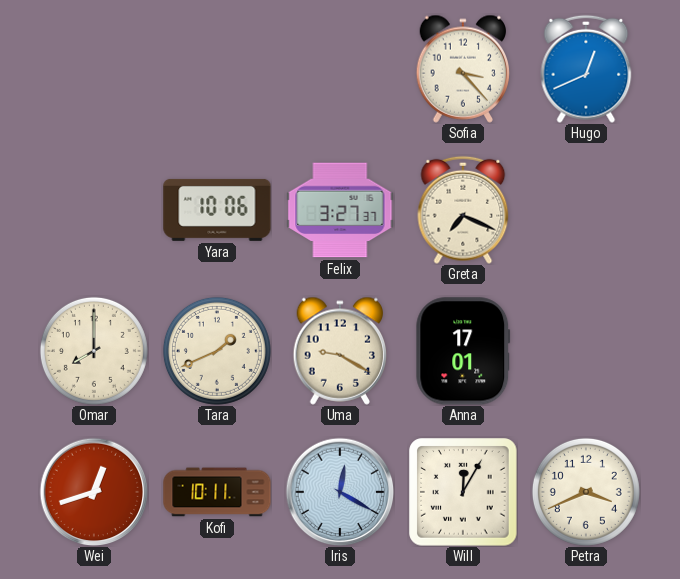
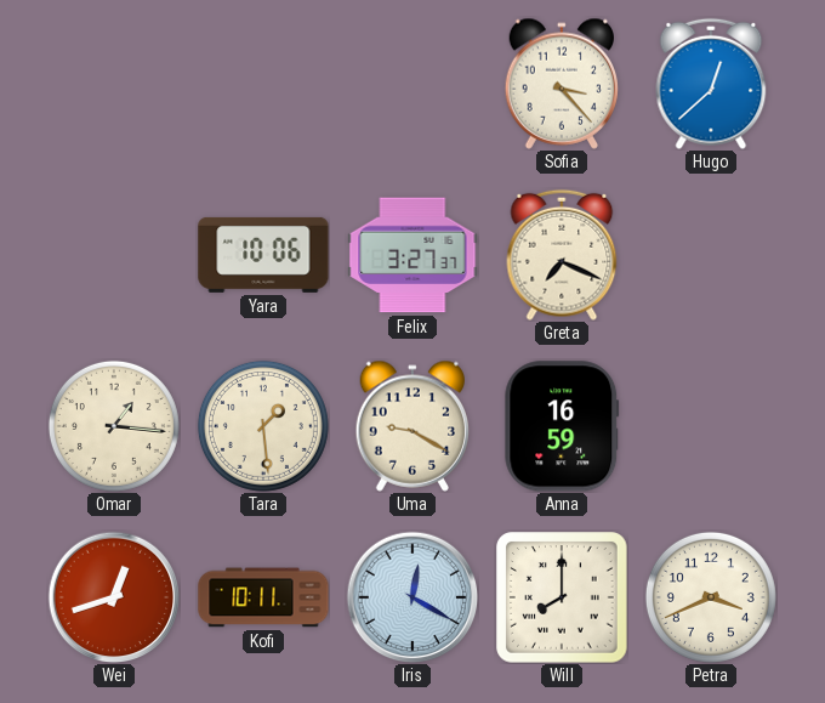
Hugo: 12:41 -> 12:38 (711, 84)
Omar: 8:00 -> 1:16 (114, 426)
Tara: 1:41 -> 1:29 (263, 426)
Anna: 17:01 -> 16:59 (562, 426)
Will: 12:05 -> 8:00 (562, 597)
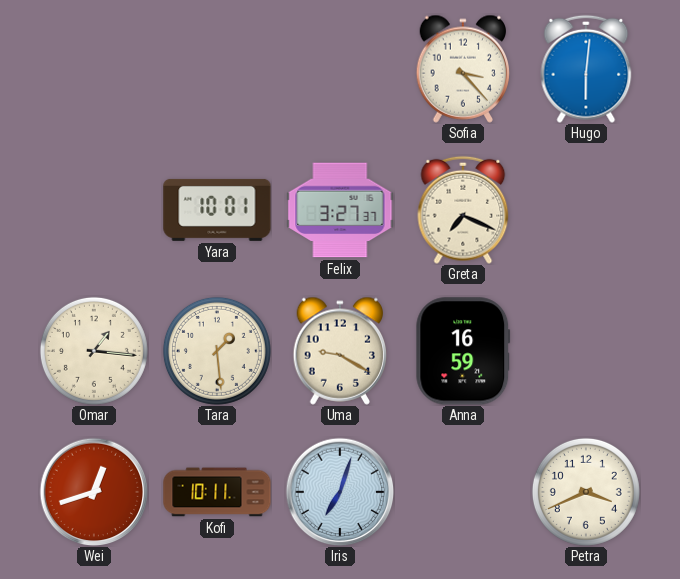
Hugo: 12:38 -> 6:01 (586, 69)
Yara: 10:06 -> 10:01 (217, 210)
Iris: 12:20 -> 7:03 (340, 492)
Will: 8:00 -> none (562, 597)
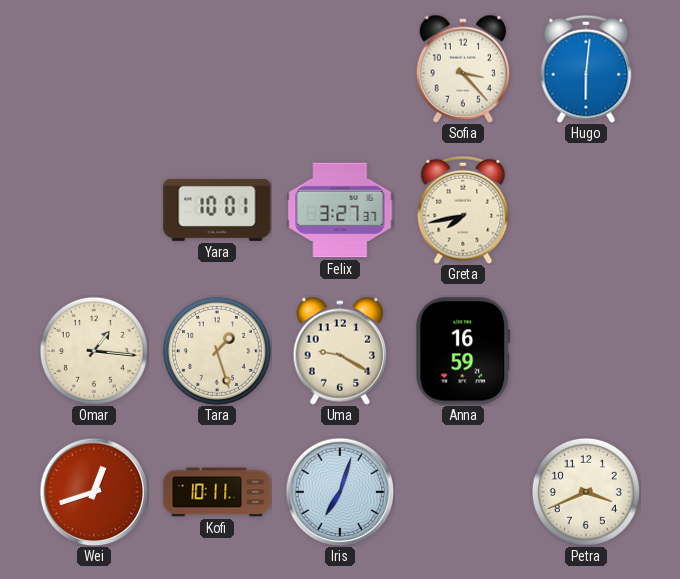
Greta: 7:19 -> 7:43 (463, 210)
Tara: 1:29 -> 1:27 (217, 351)
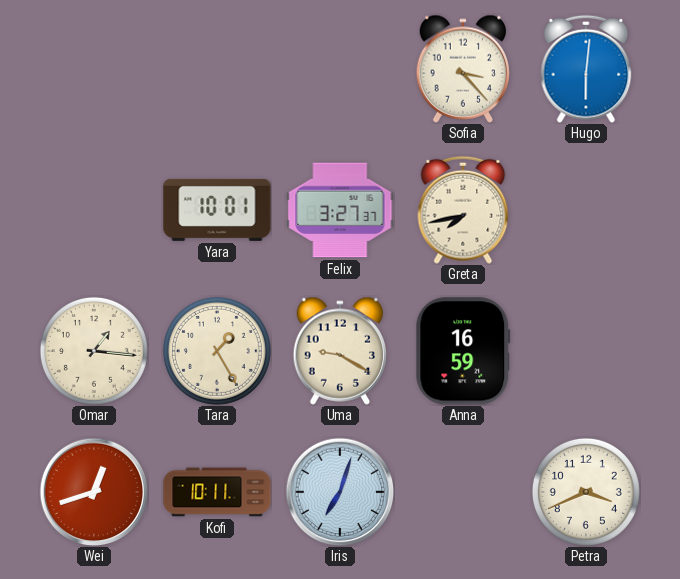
Tara: 1:27 -> 1:25 (217, 351)
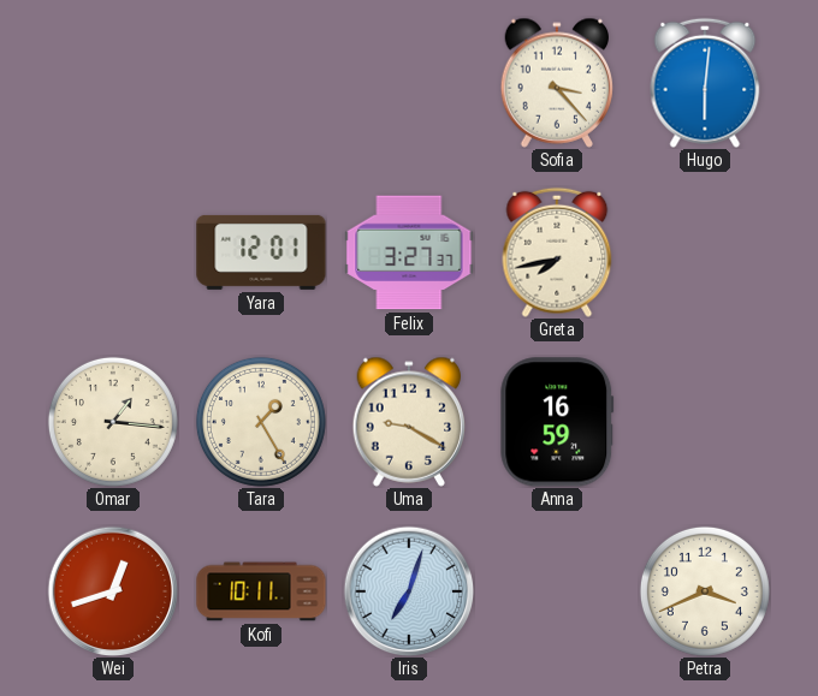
Yara: 10:01 -> 12:01 (261, 252)
